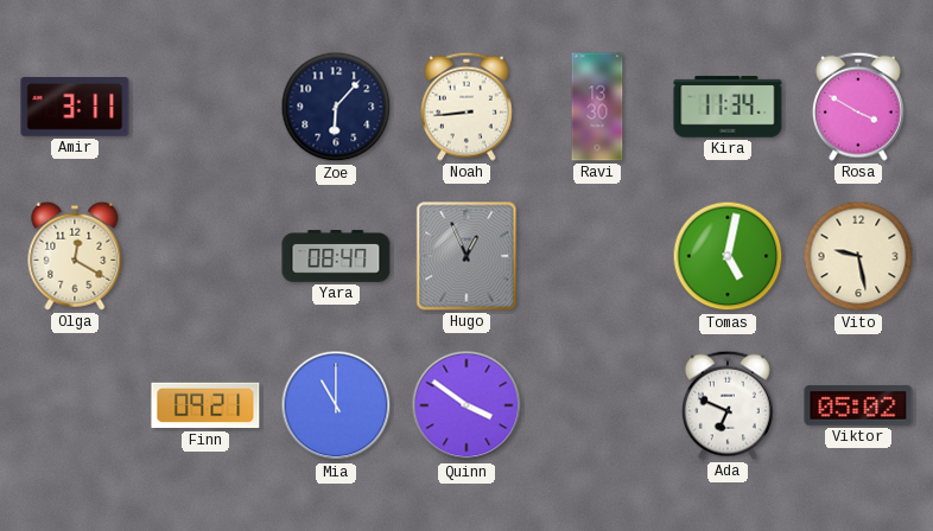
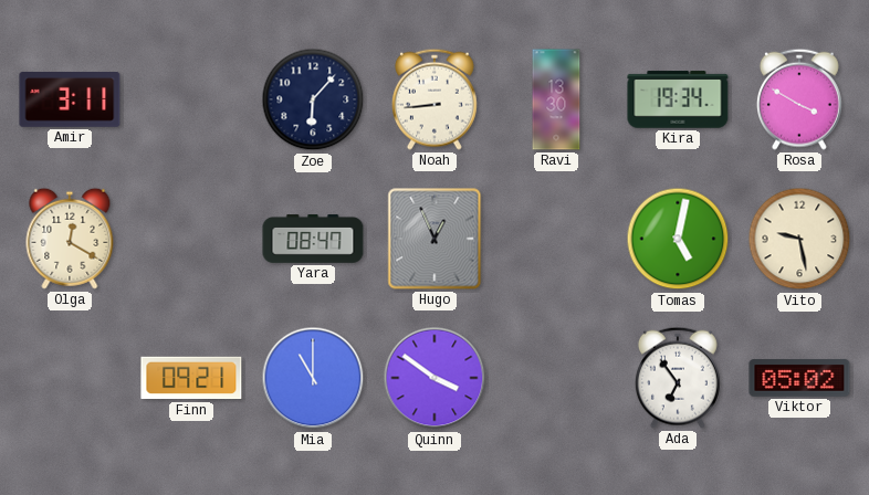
Kira: 11:34 -> 19:34 (678, 99)
Ada: 6:49 -> 6:54 (678, 378)
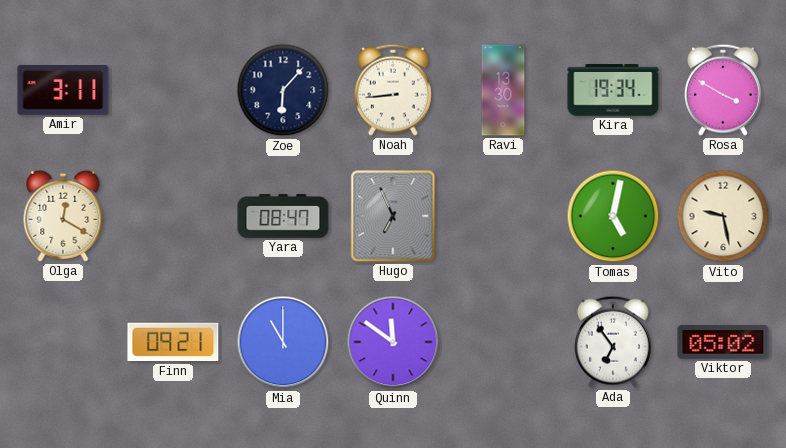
Hugo: 12:56 -> 6:56 (393, 216)
Quinn: 3:51 -> 11:51 (393, 342)
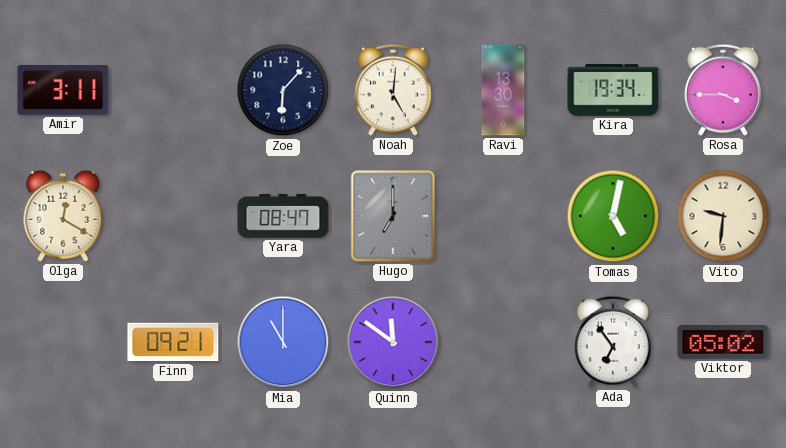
Noah: 8:44 -> 5:01 (393, 90)
Rosa: 3:50 -> 3:45 (723, 90)
Hugo: 6:56 -> 7:00 (393, 216)
Vito: 9:28 -> 9:31 (723, 216)
